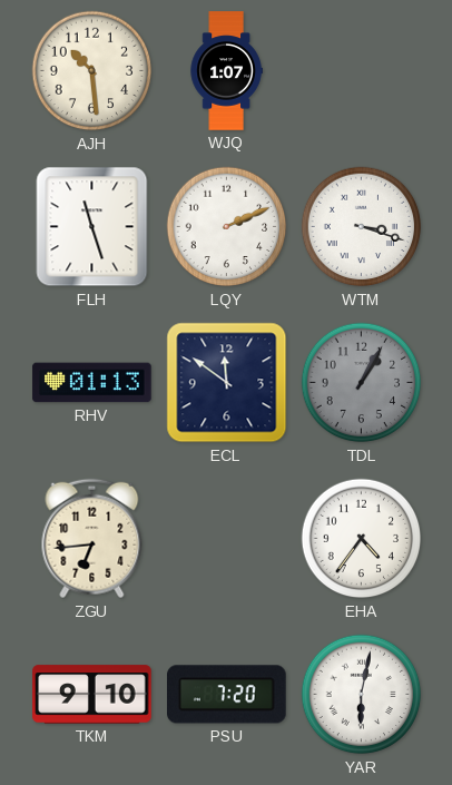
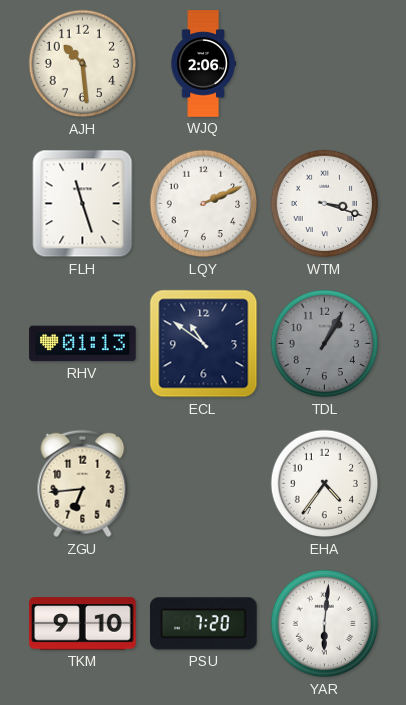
WJQ: 1:07 -> 2:06 (203, 64)
ECL: 11:51 -> 10:51 (204, 344)
YAR: 6:02 -> 6:01 (325, 624)
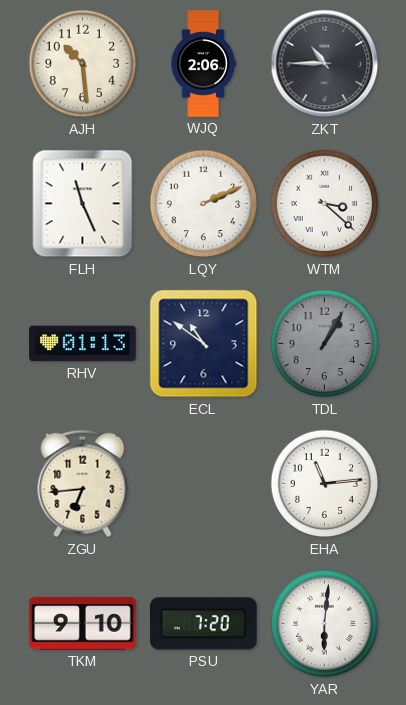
ZKT: none -> 10:45 (325, 64)
FLH: 11:27 -> 11:26 (83, 204)
WTM: 3:18 -> 3:22 (325, 204)
EHA: 4:36 -> 11:14 (325, 484)
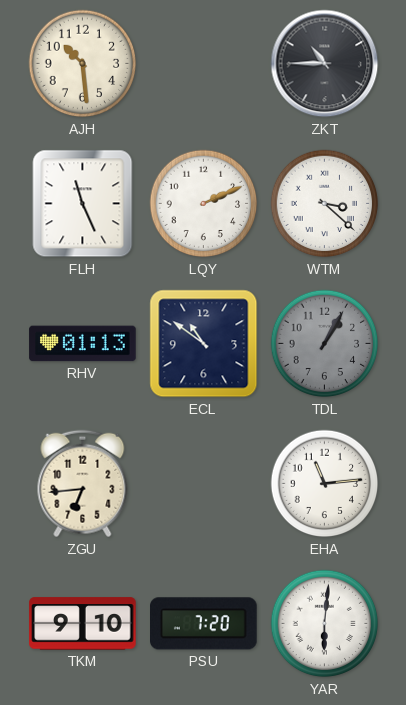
WJQ: 2:06 -> none (203, 64)
